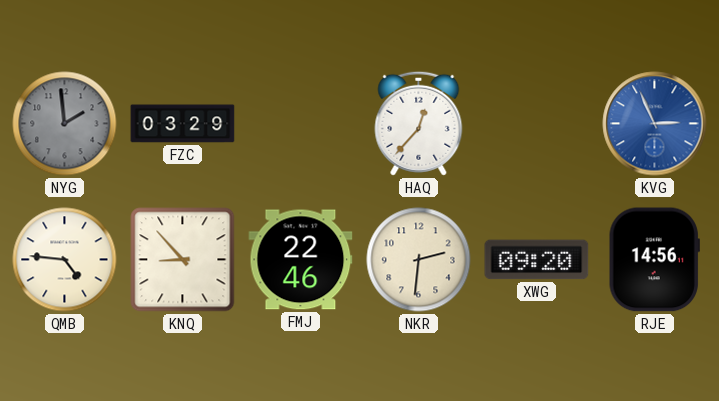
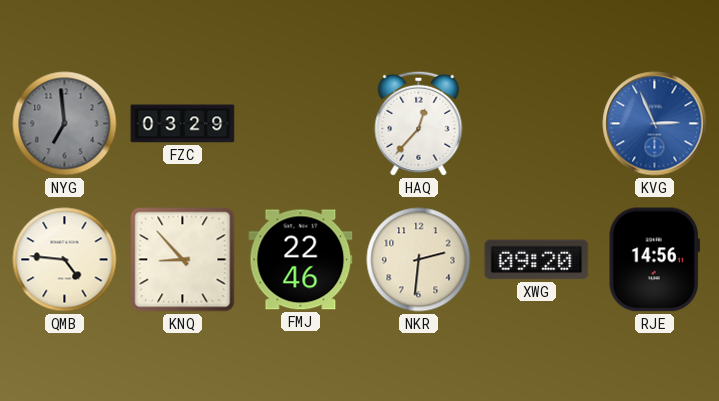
NYG: 1:59 -> 6:59 (65, 124)
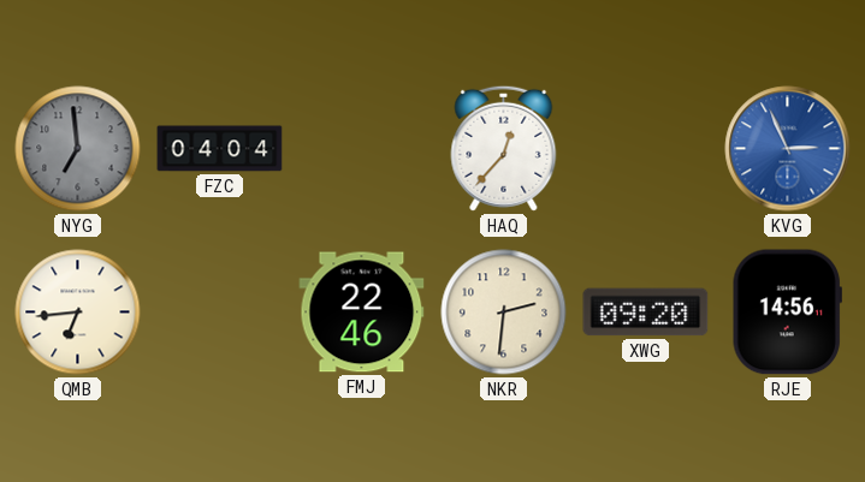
FZC: 03:29 -> 04:04 (220, 149)
QMB: 4:46 -> 6:44 (78, 313)
KNQ: 8:53 -> none (183, 260)
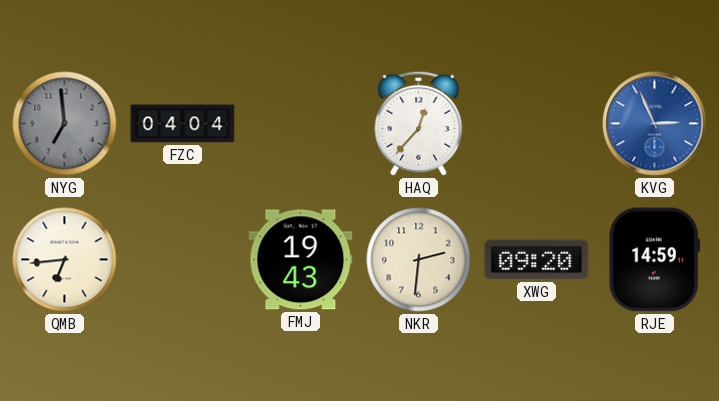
FMJ: 22:46 -> 19:43 (301, 260)
RJE: 14:56 -> 14:59 (654, 260)
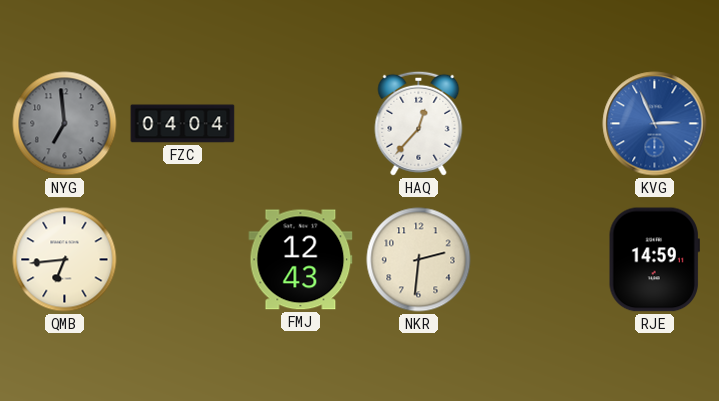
FMJ: 19:43 -> 12:43 (301, 260)
XWG: 09:20 -> none (537, 260)
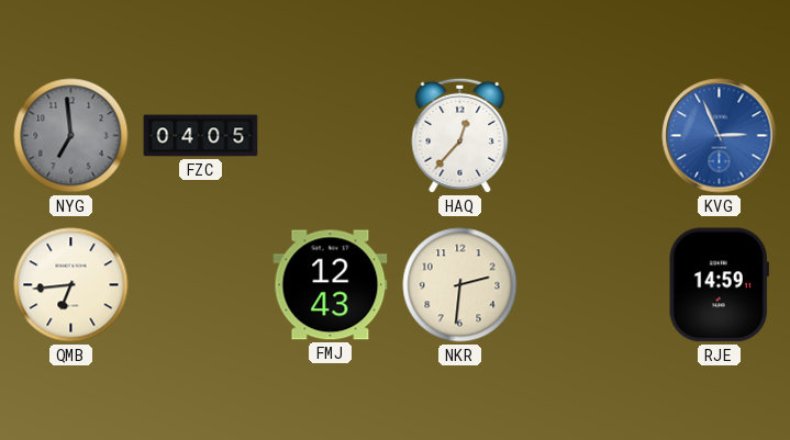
FZC: 04:04 -> 04:05 (201, 136)
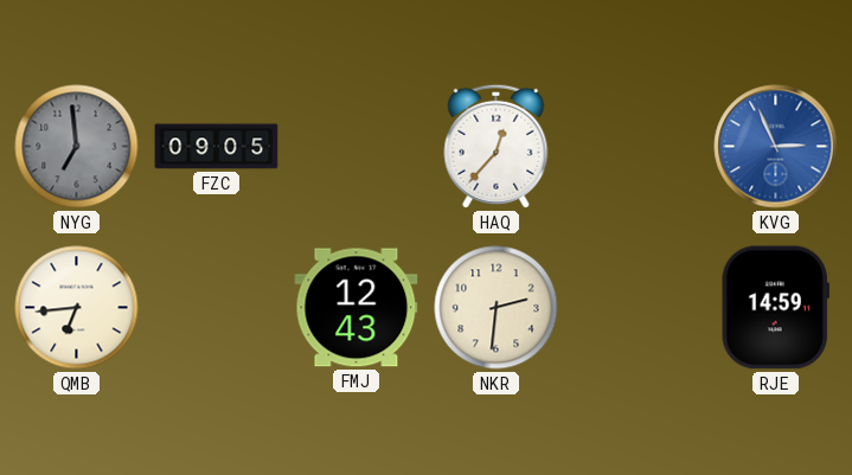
FZC: 04:05 -> 09:05 (217, 147)
